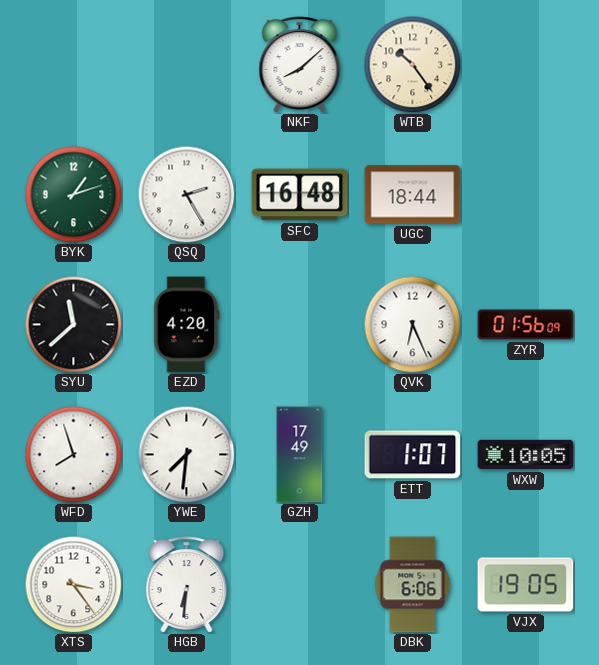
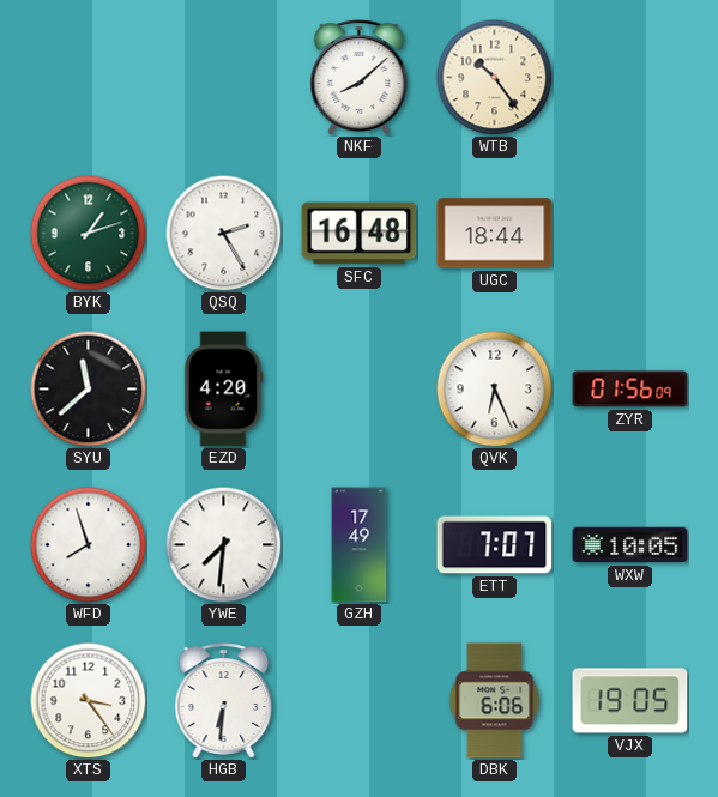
ETT: 1:07 -> 7:07 (495, 545)
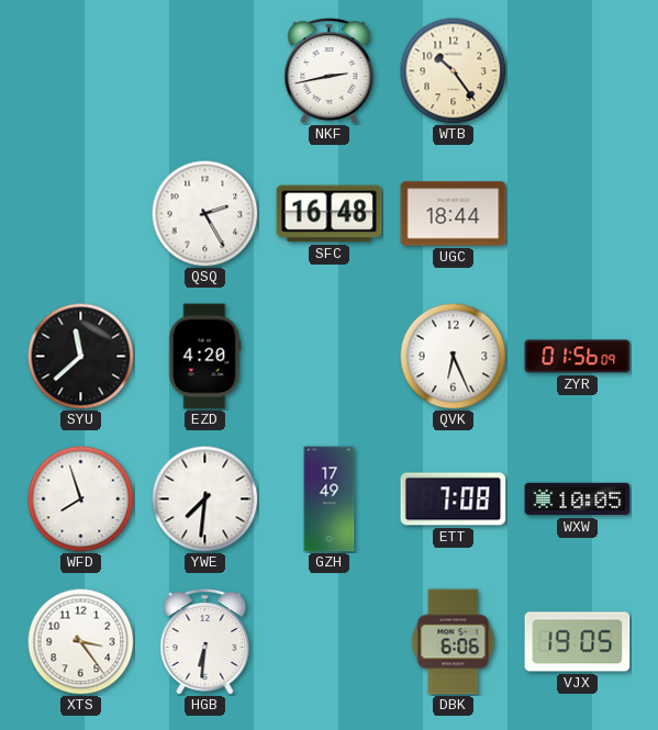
NKF: 8:08 -> 2:43 (330, 71)
BYK: 1:12 -> none (88, 233)
ETT: 7:07 -> 7:08 (454, 499)
